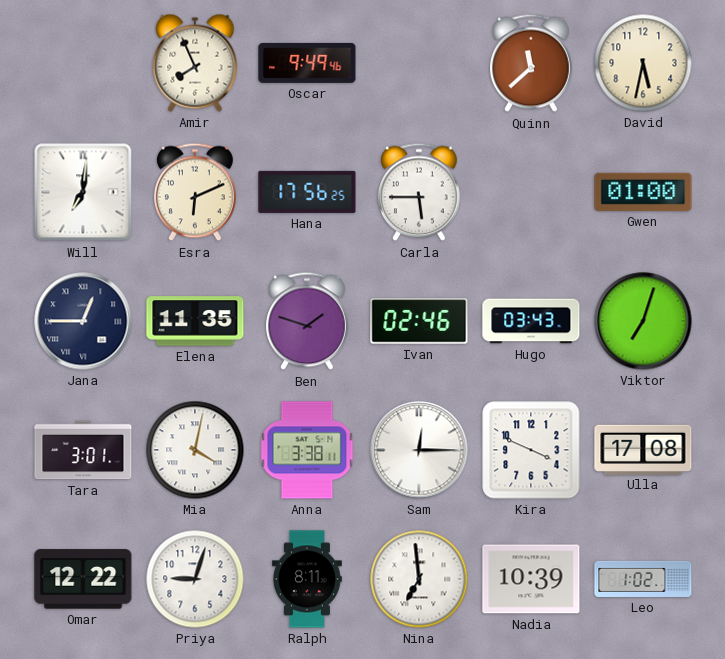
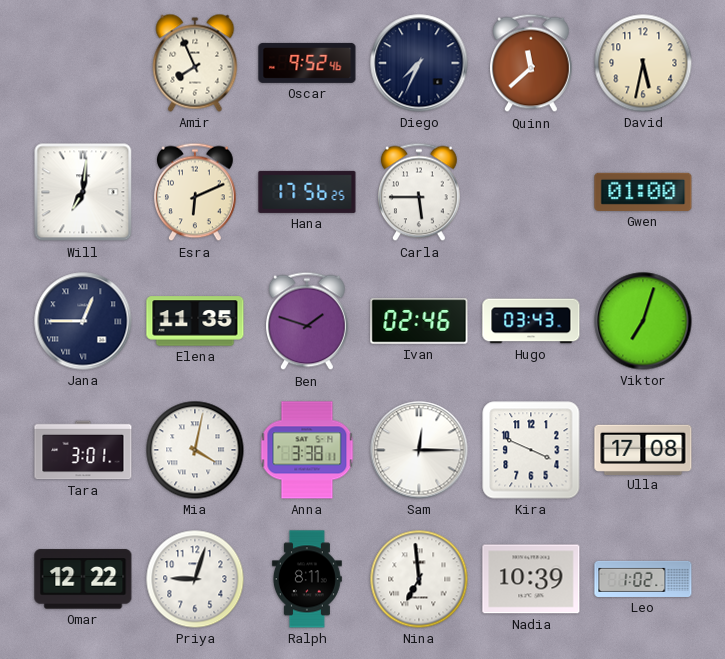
Oscar: 9:49 -> 9:52 (307, 63)
Diego: none -> 7:34 (419, 63)
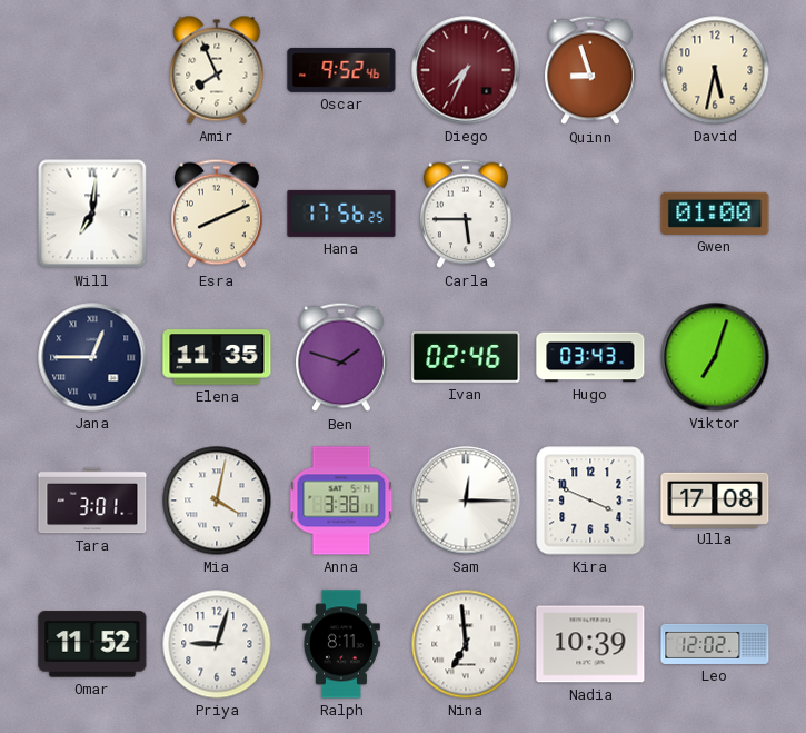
Diego dial: navy -> burgundy (466, 70)
Quinn: 11:38 -> 8:57 (591, 70)
Esra: 6:11 -> 8:11 (218, 214)
Omar: 12:22 -> 11:52 (92, 644)
Leo: 1:02 -> 12:02 (715, 644)
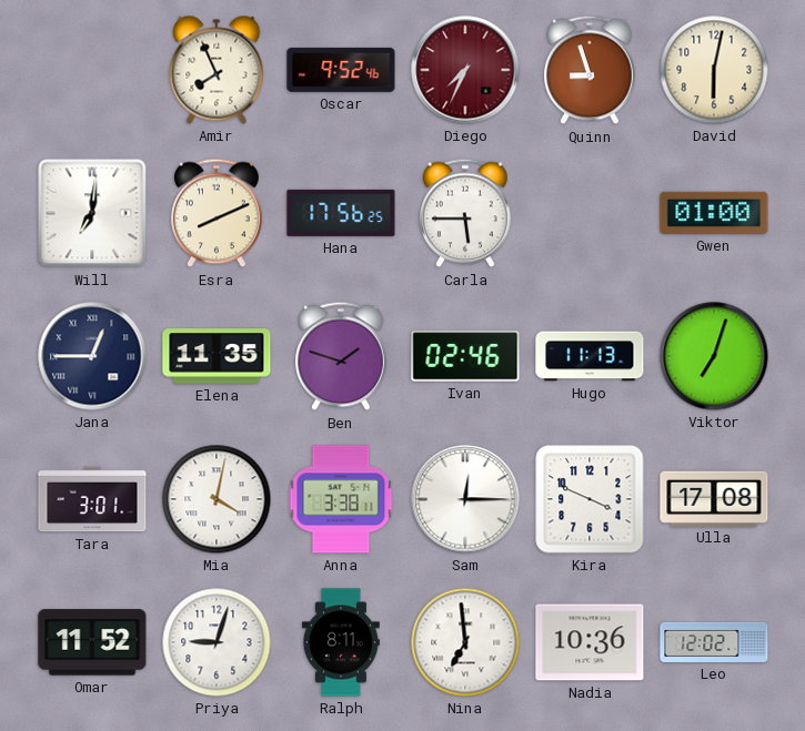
David: 5:32 -> 6:02 (714, 70)
Hugo: 03:43 -> 11:13 (590, 356)
Nadia: 10:39 -> 10:36 (590, 642)
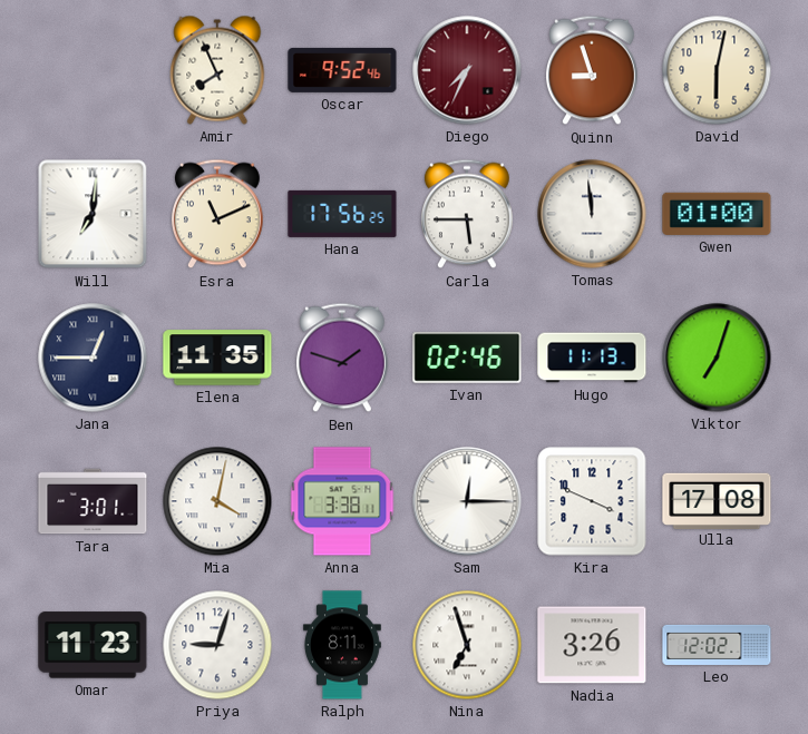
Esra: 8:11 -> 11:11 (218, 214)
Tomas: none -> 11:59 (592, 214)
Omar: 11:52 -> 11:23 (93, 645)
Nina: 6:59 -> 6:57 (467, 645)
Nadia: 10:36 -> 3:26 (592, 645)
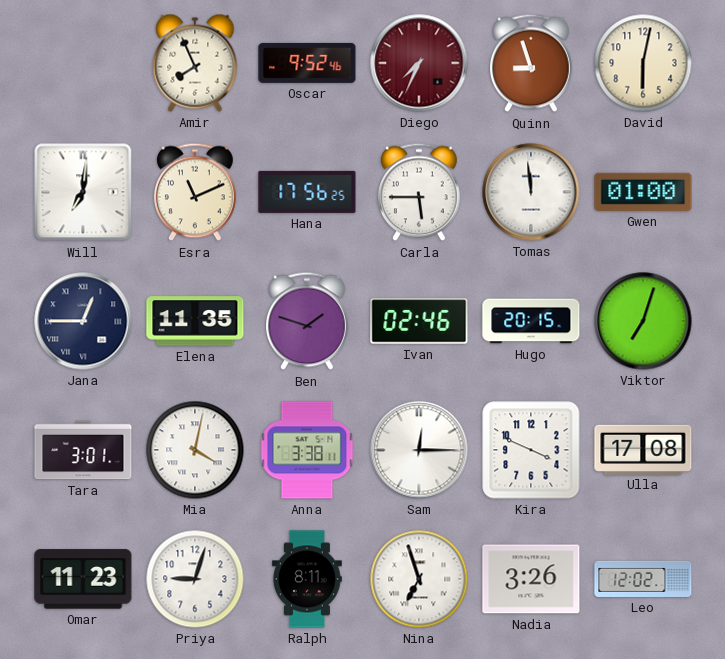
Hugo: 11:13 -> 20:15 (531, 321)
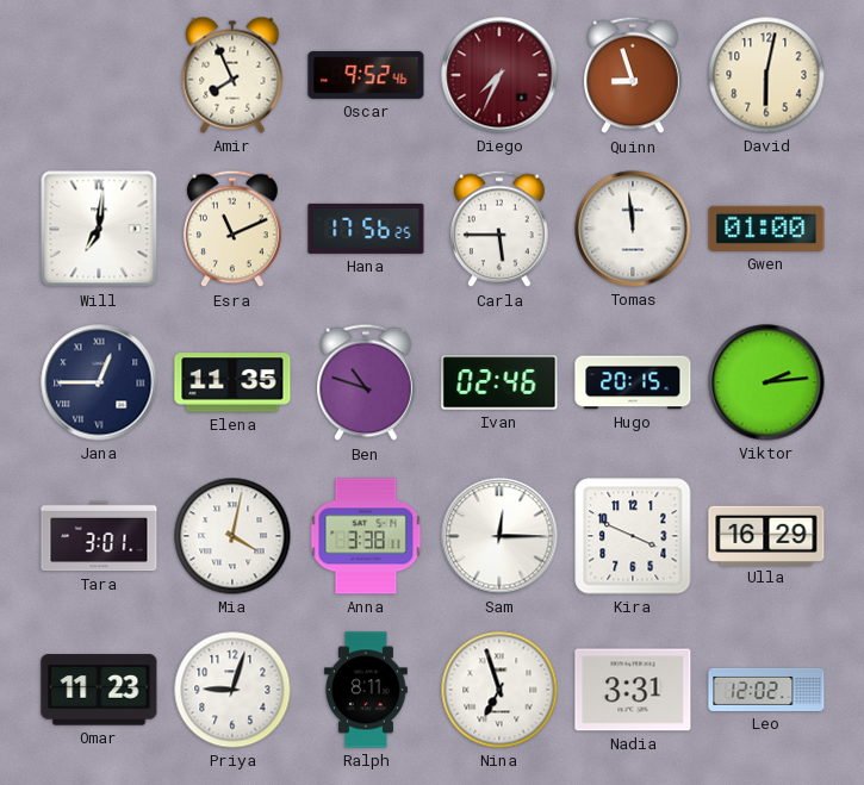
Ben: 1:48 -> 10:48 (367, 382)
Viktor: 7:03 -> 2:14 (766, 382)
Ulla: 17:08 -> 16:29 (766, 535)
Nadia: 3:26 -> 3:31 (633, 690)
